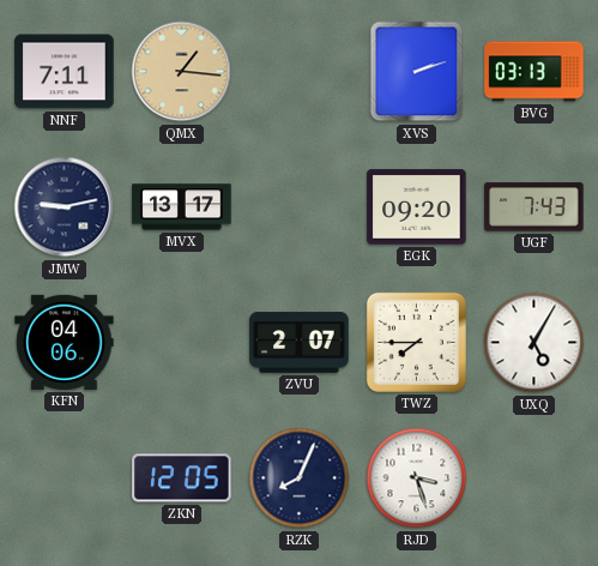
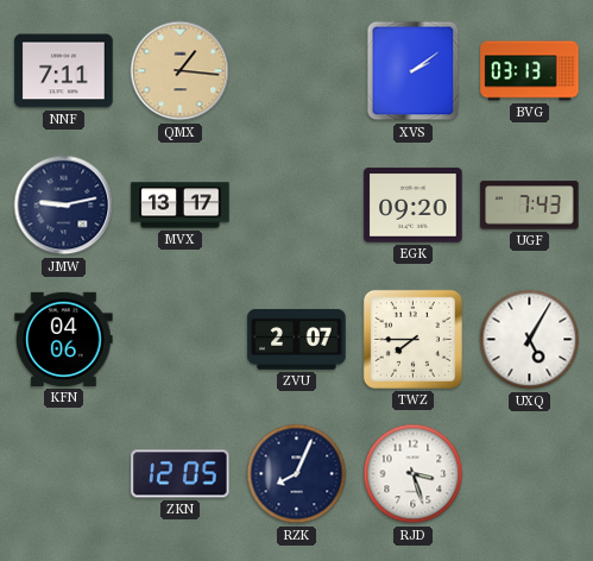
XVS: 2:12 -> 2:09 (414, 71)
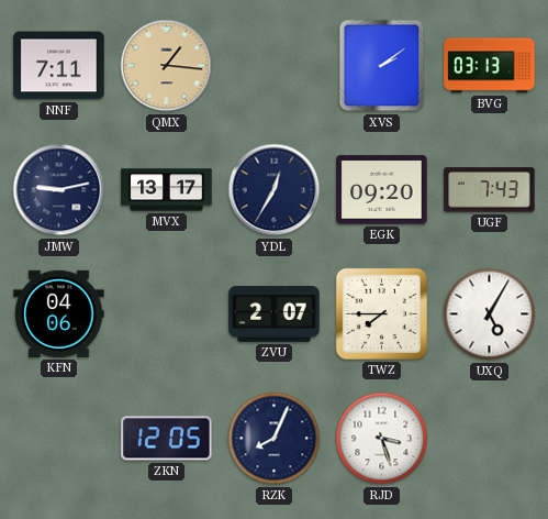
YDL: none -> 12:35 (275, 190)
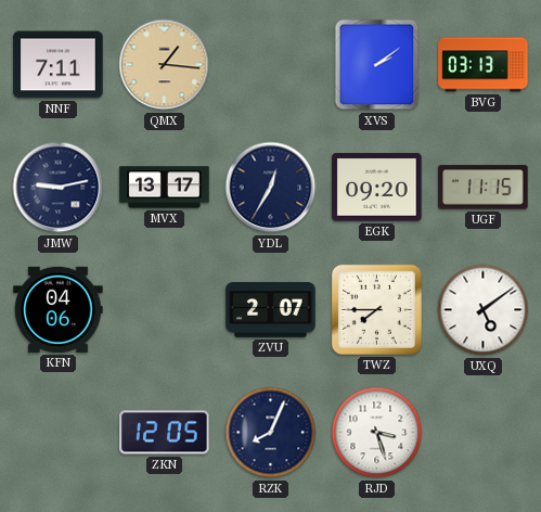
UGF: 7:43 -> 11:15 (484, 188)
UXQ: 5:05 -> 5:09 (484, 310)
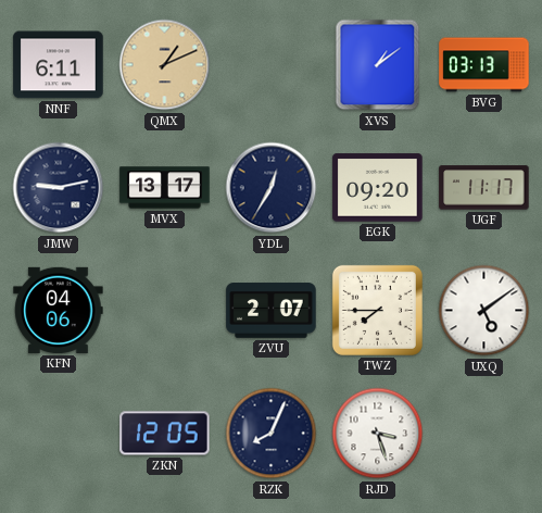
NNF: 7:11 -> 6:11 (59, 65)
QMX: 1:16 -> 1:11 (165, 65)
XVS: 2:09 -> 1:09 (378, 65)
UGF: 11:15 -> 11:17 (484, 188)
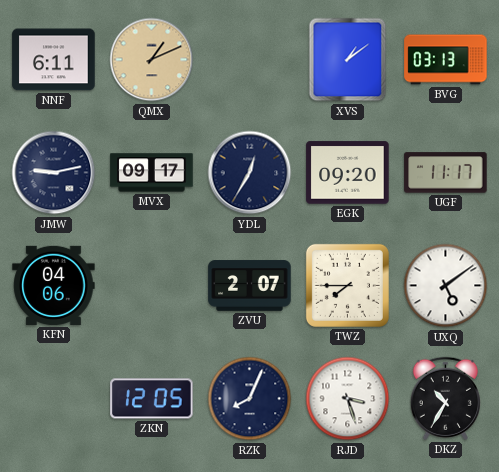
MVX: 13:17 -> 09:17 (152, 173)
DKZ: none -> 10:35 (445, 398)
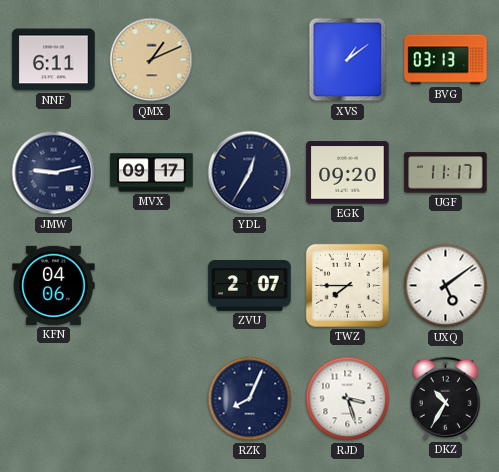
ZKN: 12:05 -> none (152, 399)
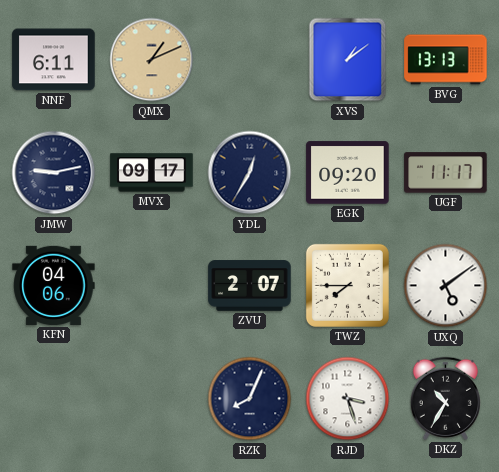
BVG: 03:13 -> 13:13 (446, 60)
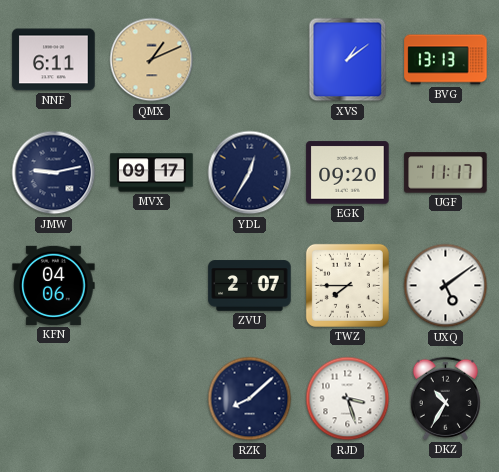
RZK: 8:04 -> 8:08 (250, 399)
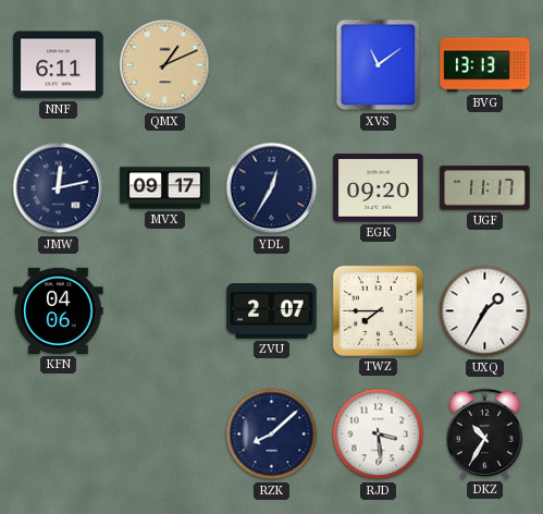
XVS: 1:09 -> 11:09 (379, 65)
JMW: 9:13 -> 12:13 (59, 188)
UXQ: 5:09 -> 1:35 (485, 311)
RJD: 3:27 -> 3:29 (379, 435)
